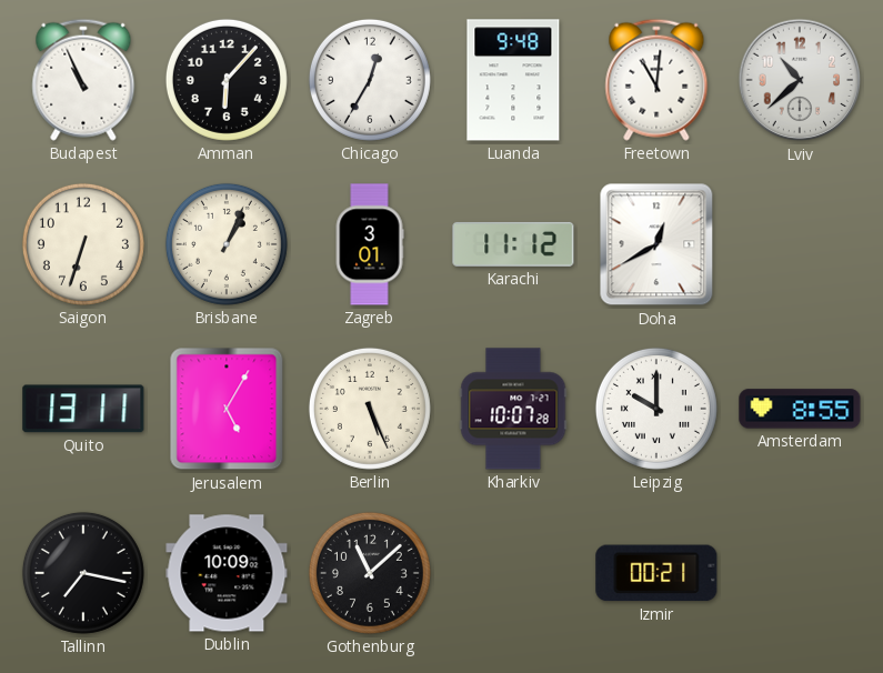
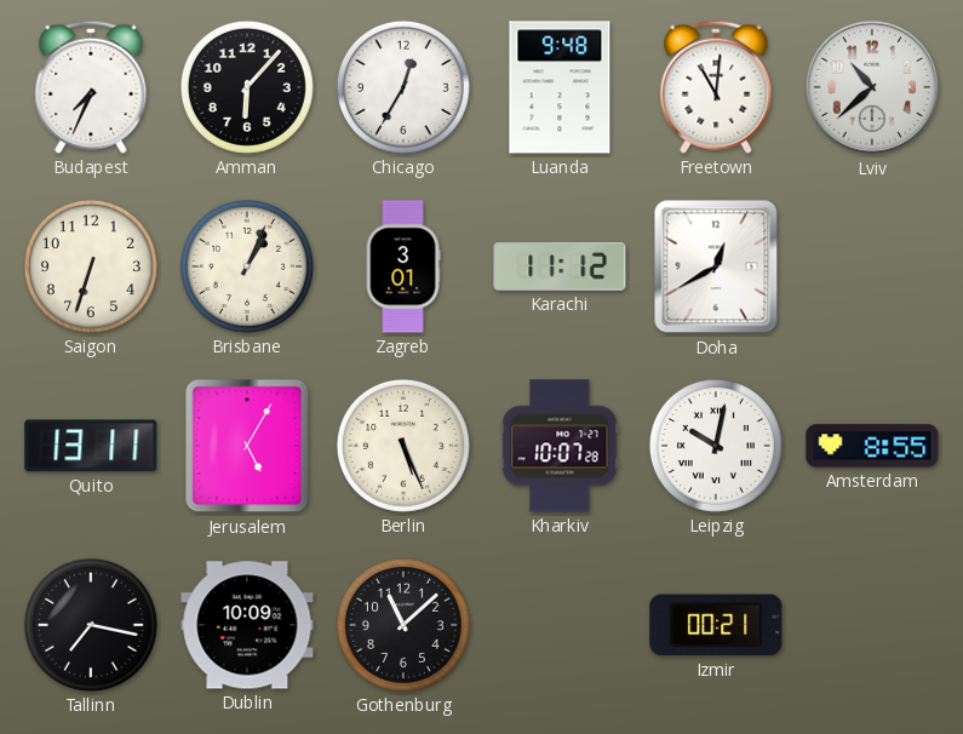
Budapest: 10:56 -> 7:34 (91, 87)
Leipzig: 10:00 -> 10:02 (716, 446)
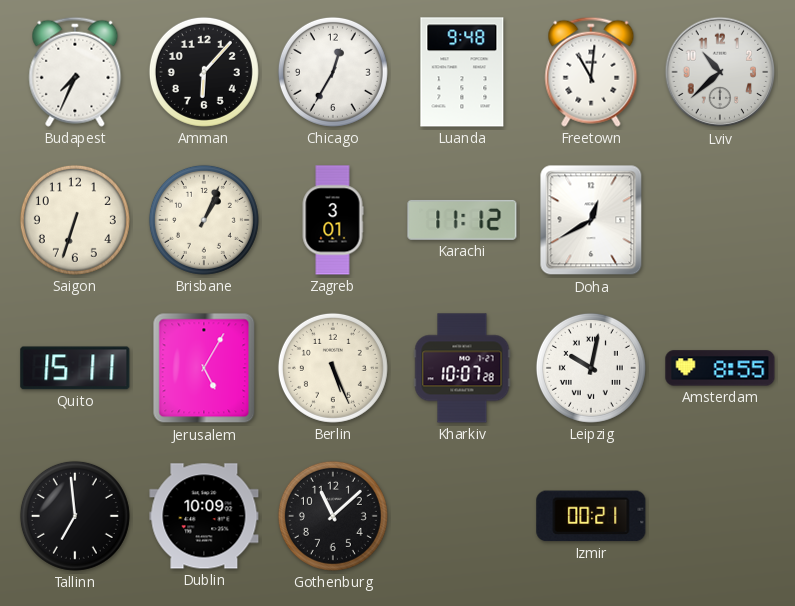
Quito: 13:11 -> 15:11 (75, 368)
Tallinn: 7:17 -> 6:59 (75, 516)
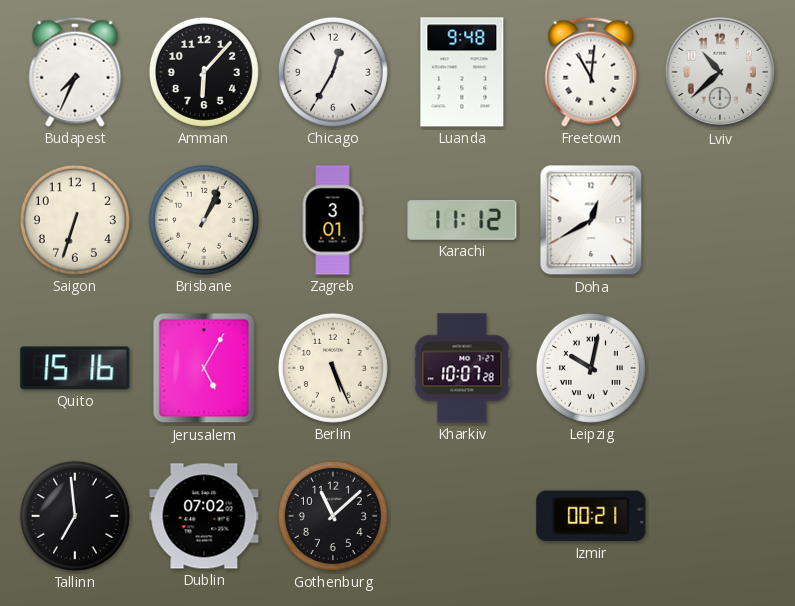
Quito: 15:11 -> 15:16 (75, 368)
Amsterdam: 8:55 -> none (720, 368)
Dublin: 10:09 -> 07:02 (204, 516)
